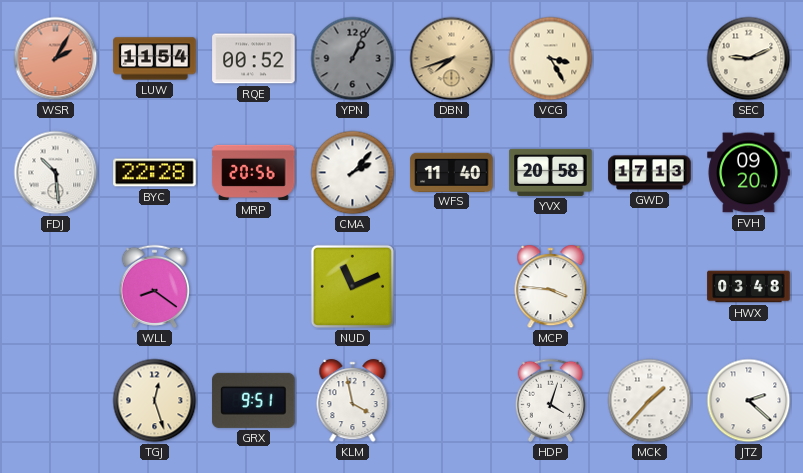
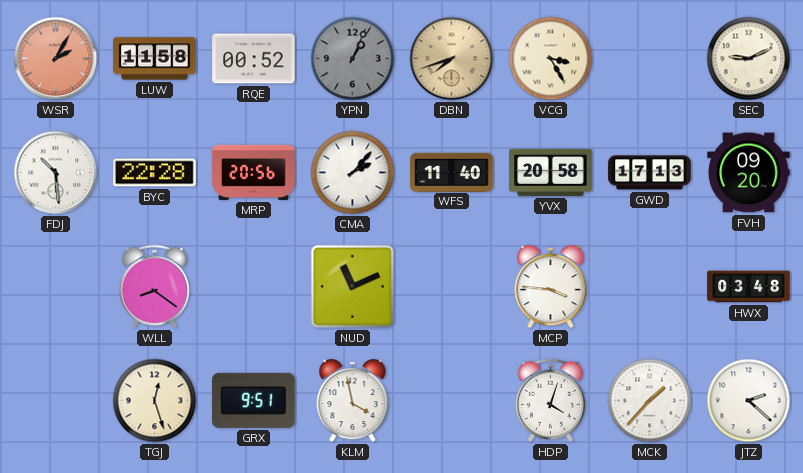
LUW: 11:54 -> 11:58 (155, 59)
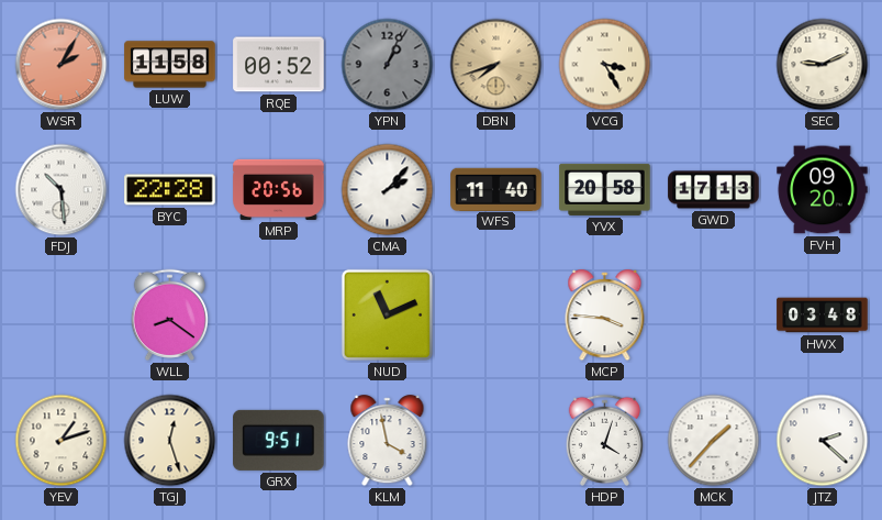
YEV: none -> 1:12 (62, 441)
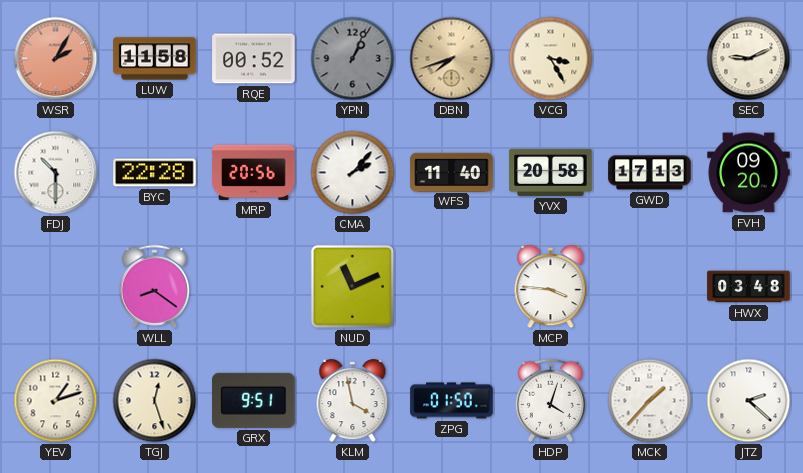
FDJ: 10:29 -> 10:30 (56, 173)
ZPG: none -> 01:50 (452, 401)
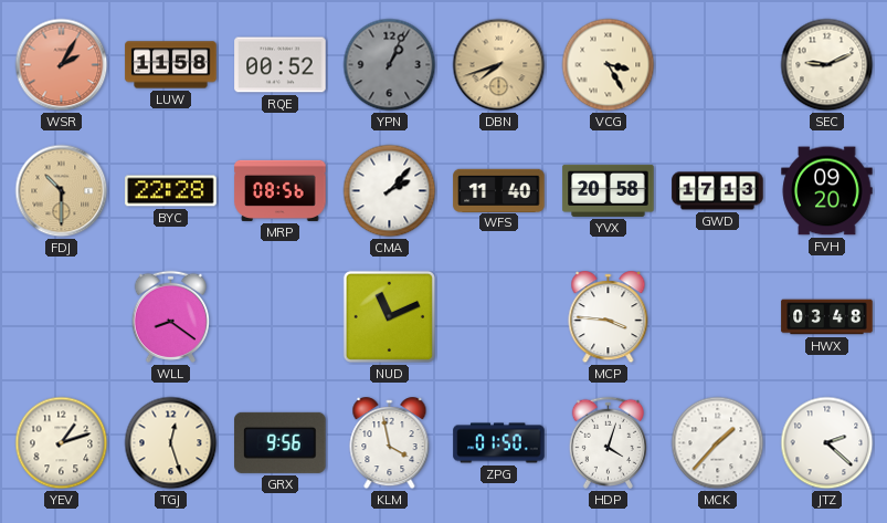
FDJ dial: white -> champagne (62, 191)
MRP: 20:56 -> 08:56 (281, 190)
GRX: 9:51 -> 9:56 (281, 442)
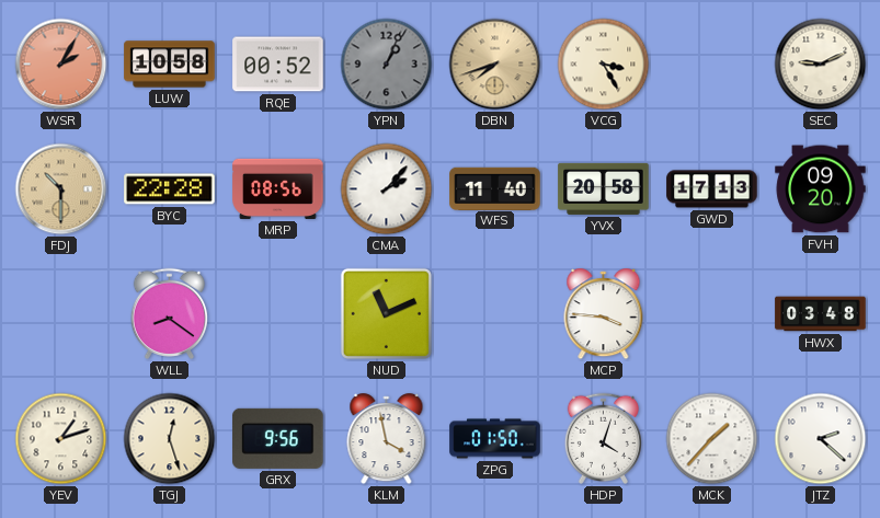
LUW: 11:58 -> 10:58 (170, 65)
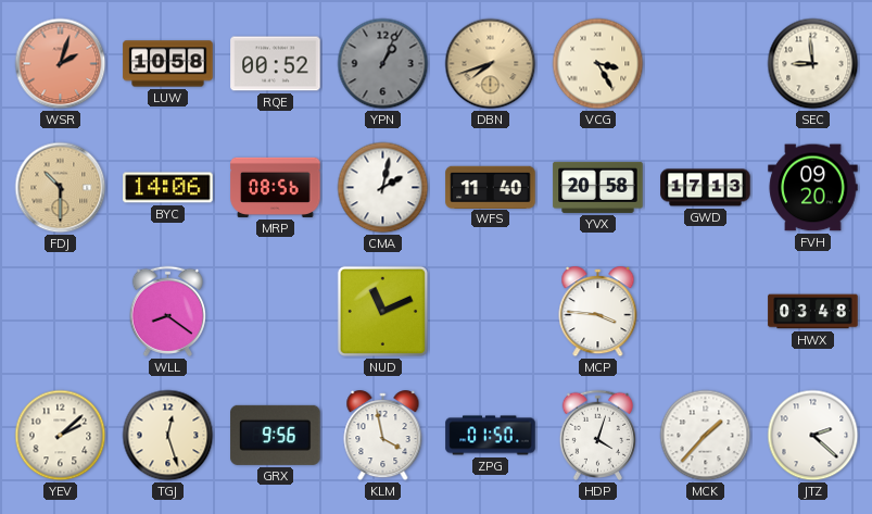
WSR: 2:05 -> 2:03 (61, 64)
SEC: 9:11 -> 8:59 (813, 64)
BYC: 22:28 -> 14:06 (168, 188)
CMA: 2:07 -> 2:02 (383, 188)
YEV: 1:12 -> 2:08 (61, 436)
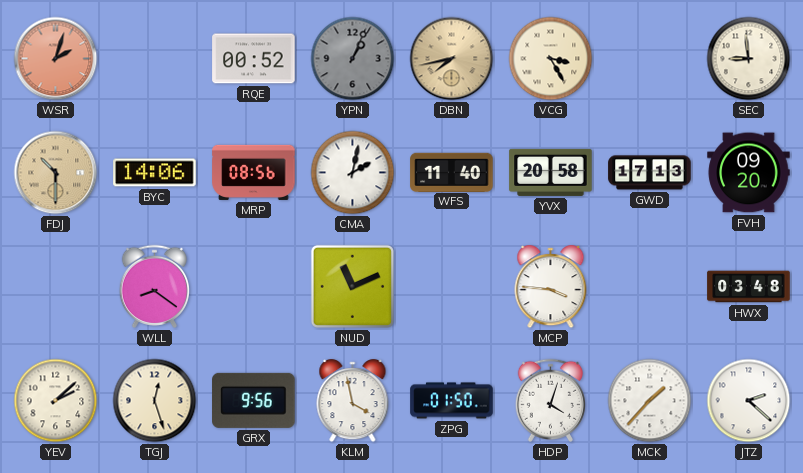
LUW: 10:58 -> none (168, 64)
DBN: 7:42 -> 7:43 (452, 59)
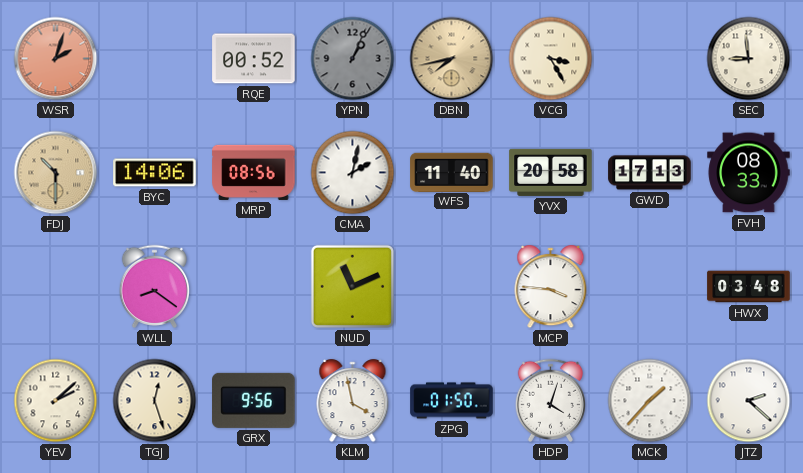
FVH: 09:20 -> 08:33 (749, 173)
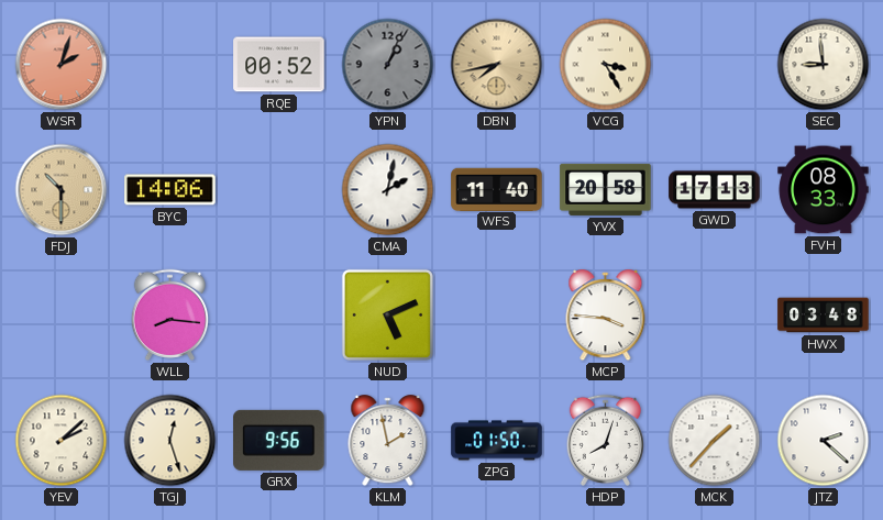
MRP: 08:56 -> none (254, 172)
WLL: 8:21 -> 8:16 (169, 314)
NUD: 11:11 -> 5:11 (387, 314)
KLM: 3:58 -> 1:58 (388, 441)
HDP: 4:03 -> 8:03 (605, 440)
